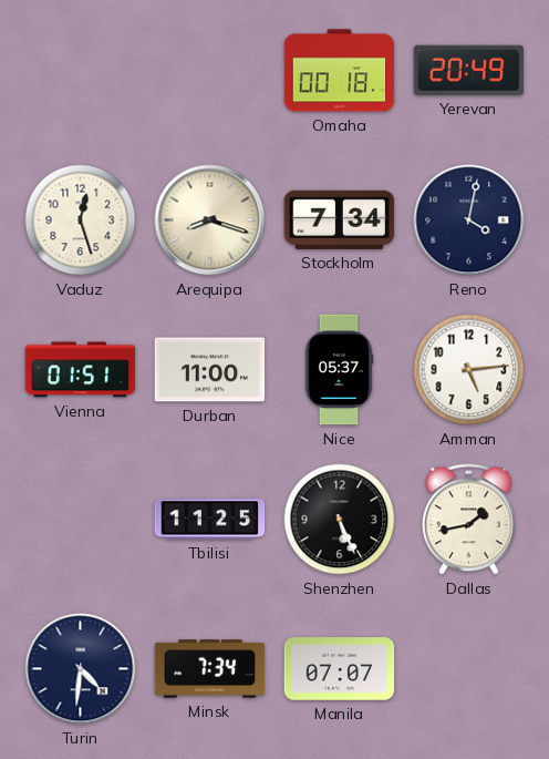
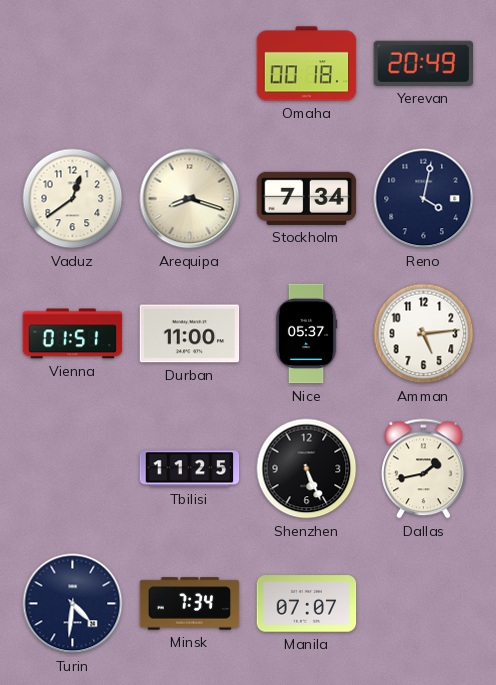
Vaduz: 12:27 -> 12:39 (73, 199)
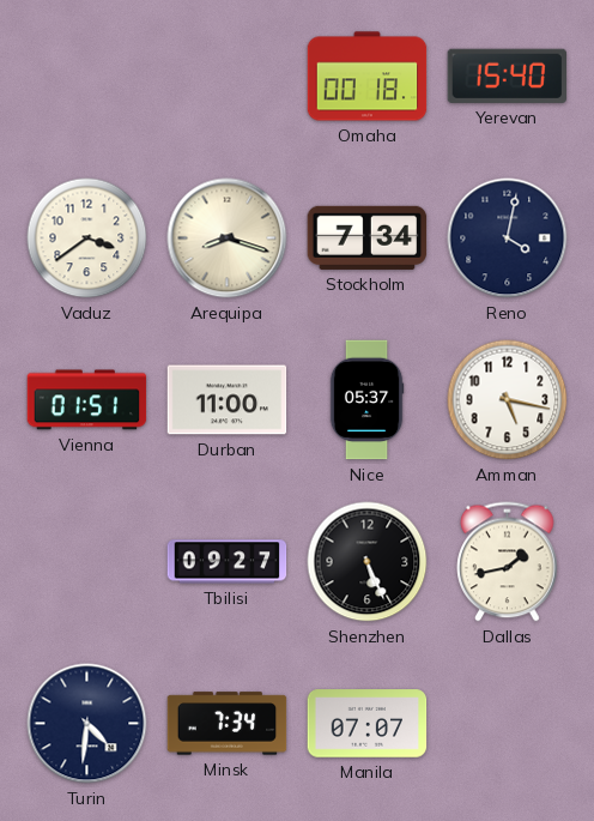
Yerevan: 20:49 -> 15:40 (508, 76)
Vaduz: 12:39 -> 3:39 (87, 239)
Amman: 5:14 -> 5:17 (508, 400)
Tbilisi: 11:25 -> 09:27 (228, 562)
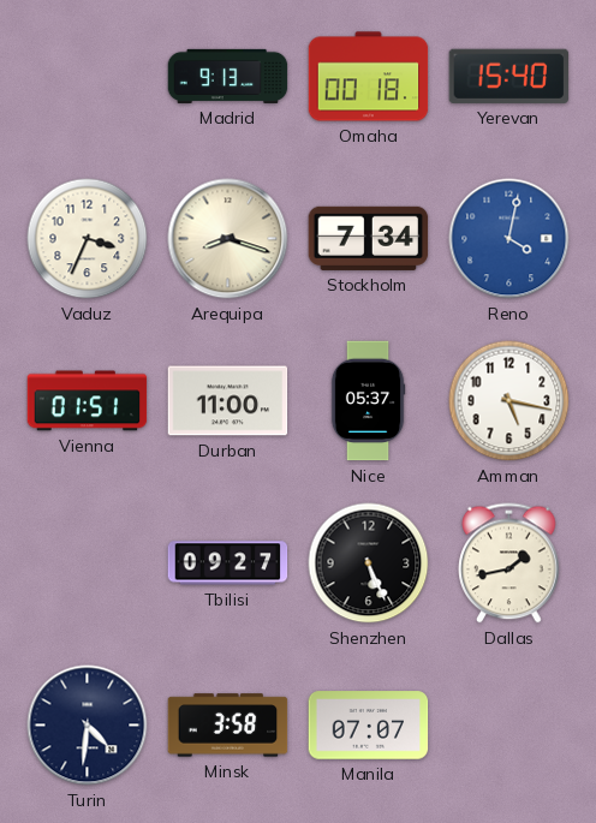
Madrid: none -> 9:13 (228, 76)
Vaduz: 3:39 -> 3:34 (88, 239)
Reno dial: navy -> blue (509, 239)
Minsk: 7:34 -> 3:58 (228, 726)
